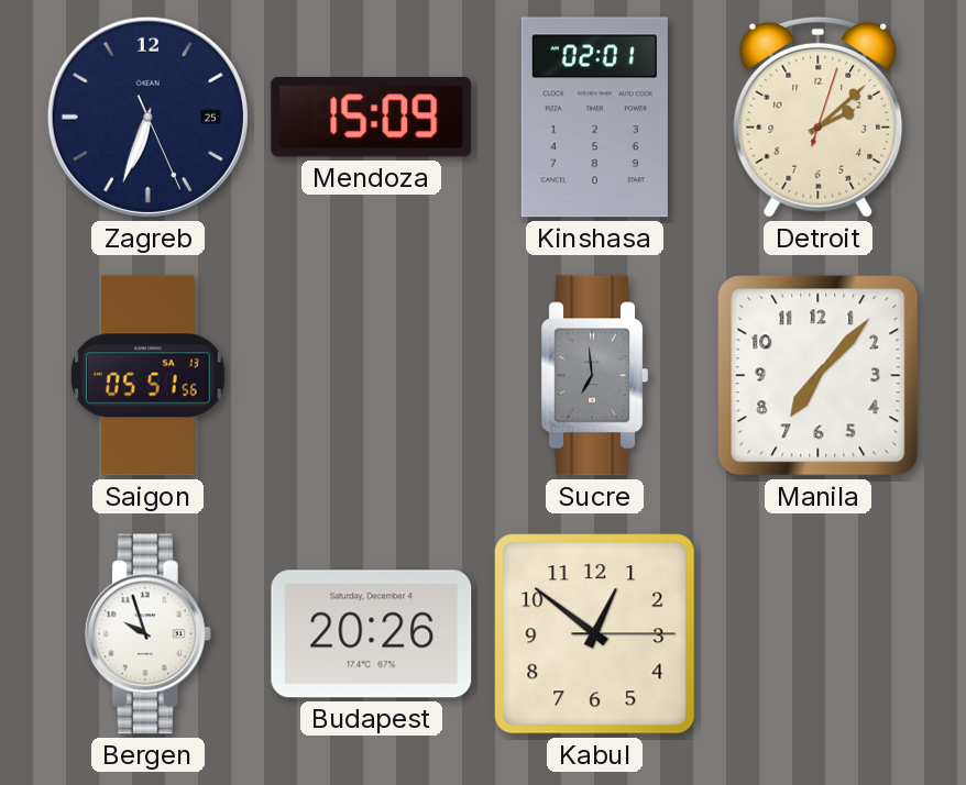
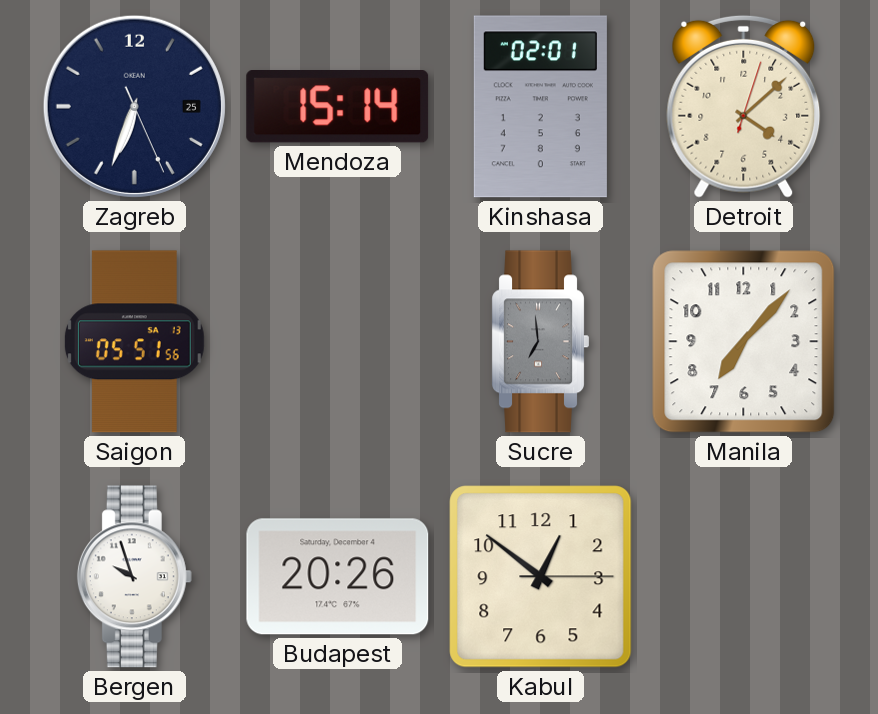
Mendoza: 15:09 -> 15:14 (338, 107)
Detroit: 2:08 -> 4:08 (744, 106)
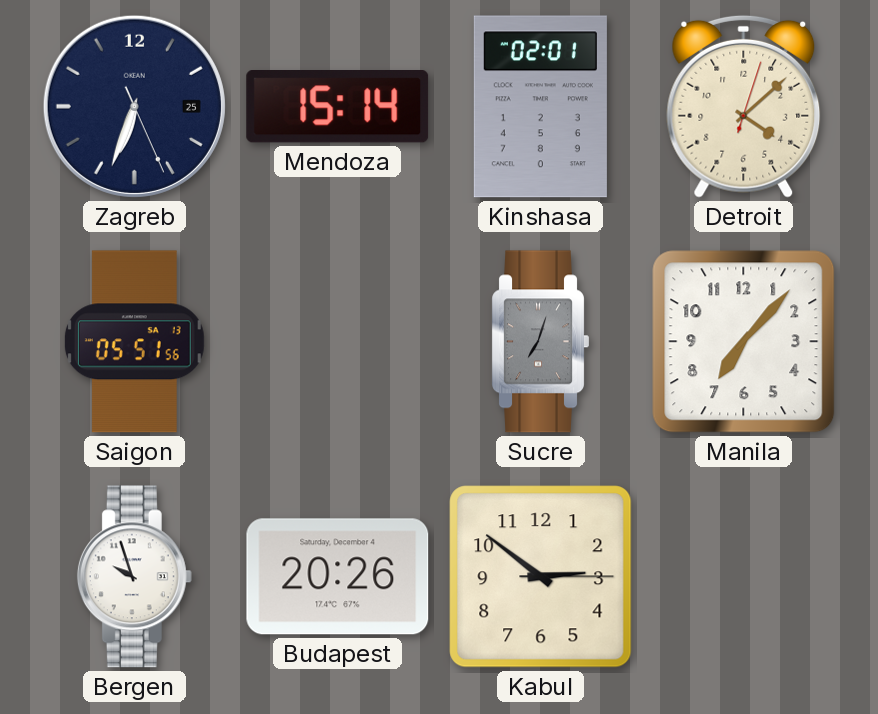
Sucre: 6:59 -> 7:03 (540, 342)
Kabul: 12:51 -> 2:51 (541, 577)
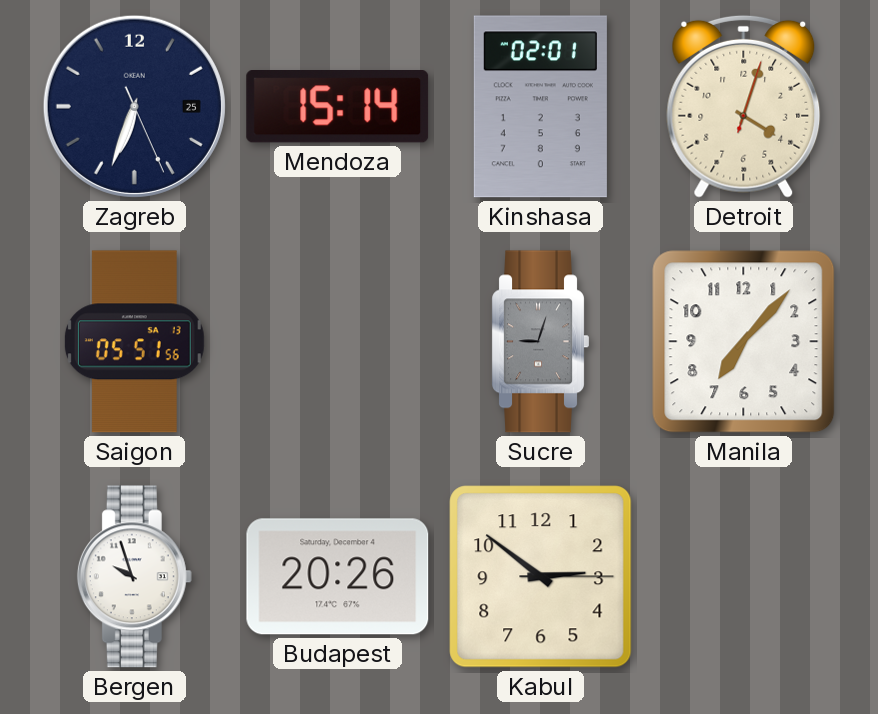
Detroit: 4:08 -> 4:03 (744, 106)
Sucre: 7:03 -> 9:03 (540, 342)
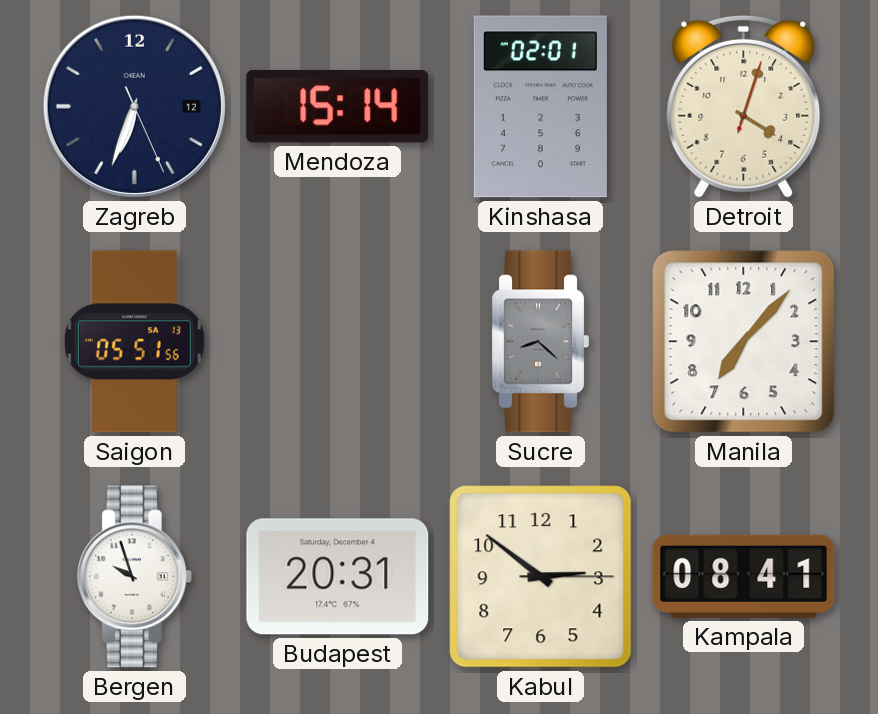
Zagreb date: 25 -> 12 (134, 106)
Sucre: 9:03 -> 8:22 (540, 342)
Budapest: 20:26 -> 20:31 (338, 577)
Kampala: none -> 08:41 (744, 576)
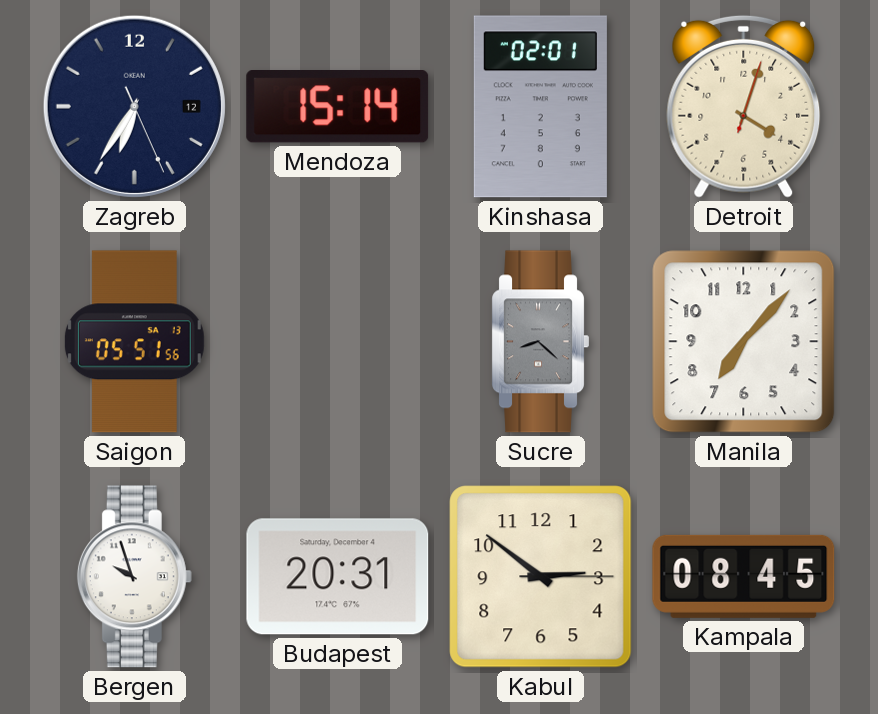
Zagreb: 6:33 -> 6:35 (134, 106)
Kampala: 08:41 -> 08:45 (744, 576)
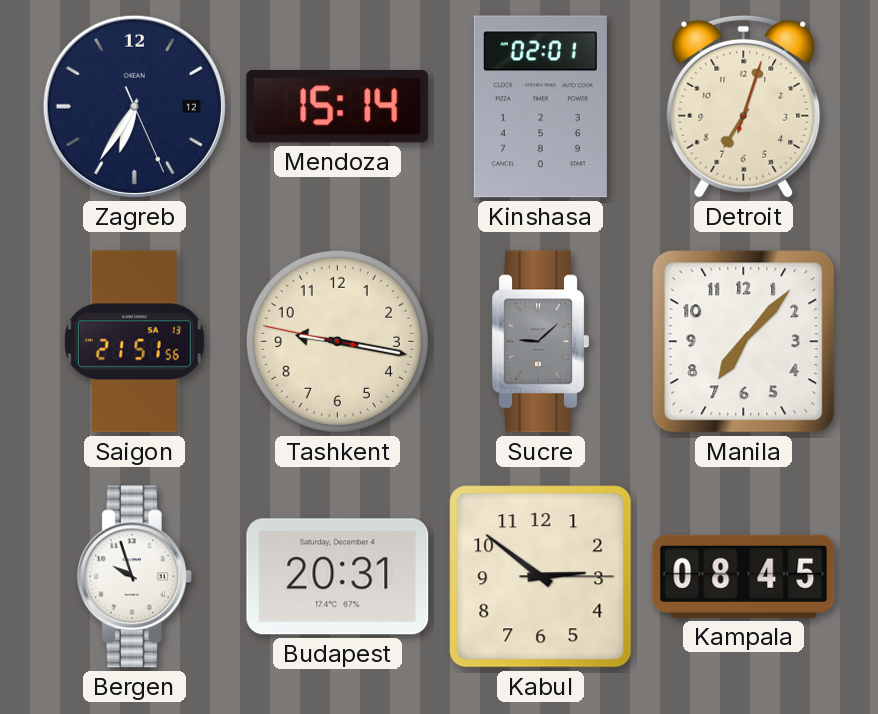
Detroit: 4:03 -> 7:03 (744, 106)
Saigon: 05:51 -> 21:51 (134, 342)
Tashkent: none -> 9:16 (337, 341)
Sucre: 8:22 -> 9:08 (540, 342)
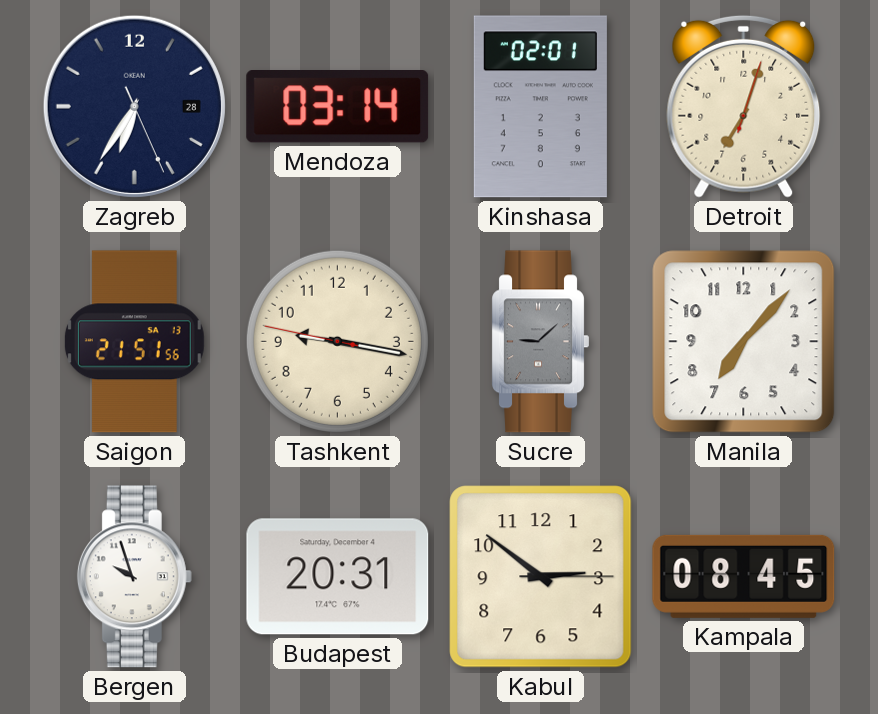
Zagreb date: 12 -> 28 (134, 106)
Mendoza: 15:14 -> 03:14 (338, 107)
